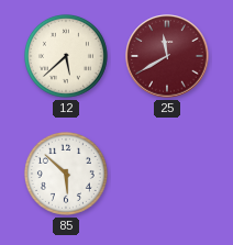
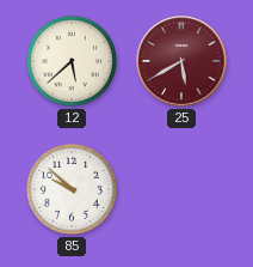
25: 11:40 -> 5:40 (181, 61)
85: 5:52 -> 9:52 (72, 189)
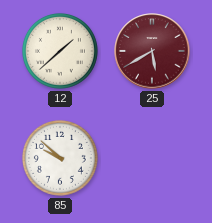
12: 5:38 -> 1:38 (60, 51)
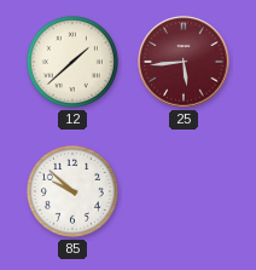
25: 5:40 -> 5:44 (184, 62)
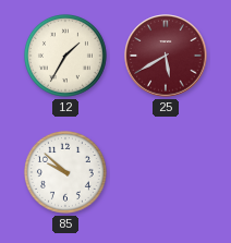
12: 1:38 -> 1:35 (65, 56)
25: 5:44 -> 5:40 (166, 56)
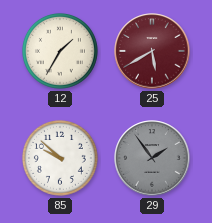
29: none -> 1:54 (152, 158)
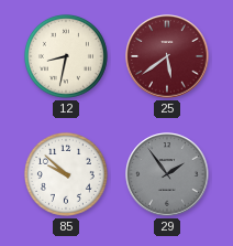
12: 1:35 -> 8:32 (66, 56)
25: 5:40 -> 5:39 (167, 56)
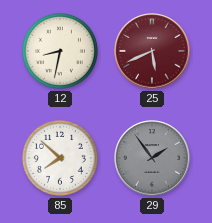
25: 5:39 -> 5:41 (152, 51)
85: 9:52 -> 7:52 (60, 158)
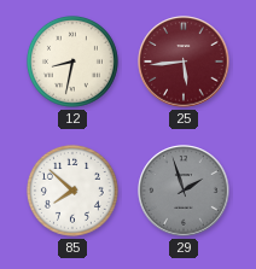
25: 5:41 -> 5:44 (184, 62)
29: 1:54 -> 1:57 (184, 191)
